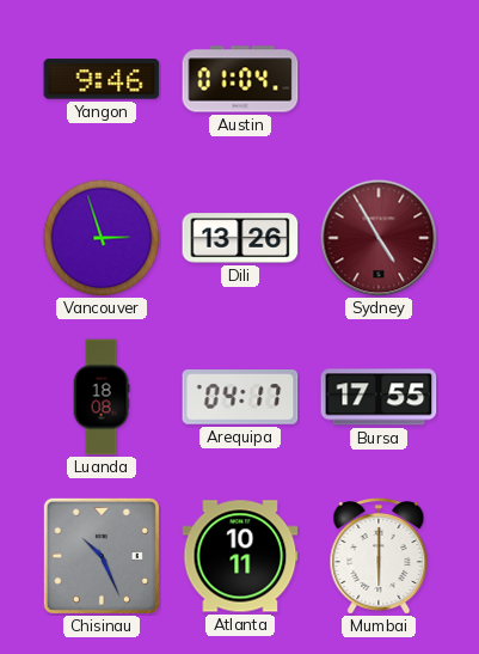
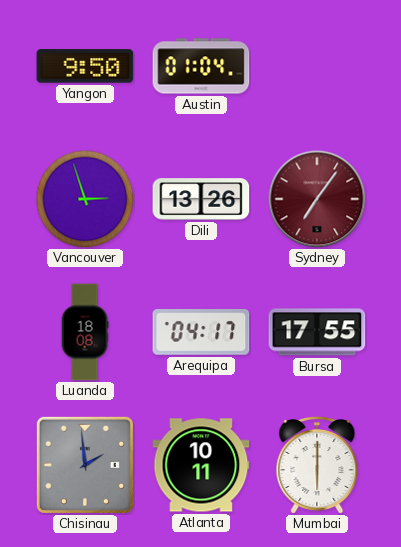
Yangon: 9:46 -> 9:50 (85, 66)
Sydney: 4:55 -> 7:06 (317, 199)
Chisinau: 10:26 -> 1:59 (85, 465)
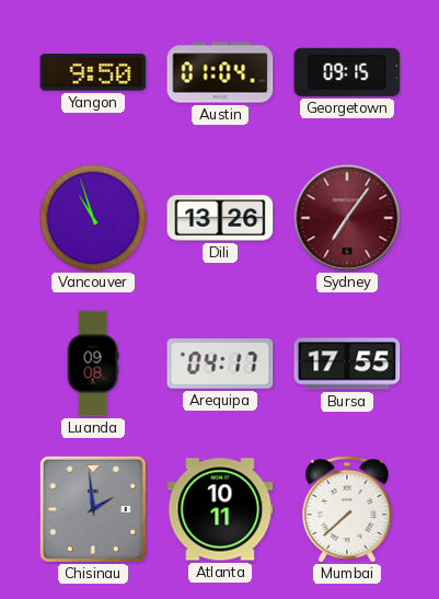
Georgetown: none -> 09:15 (347, 72)
Vancouver: 2:57 -> 10:57 (93, 218)
Luanda: 18:08 -> 09:08 (93, 364)
Mumbai: 6:00 -> 7:38 (347, 510)
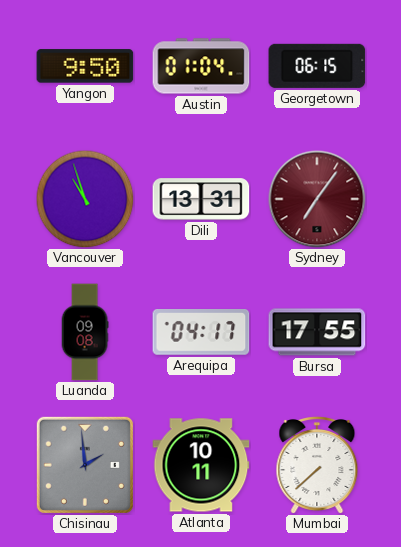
Georgetown: 09:15 -> 06:15 (317, 66)
Dili: 13:26 -> 13:31 (201, 199)
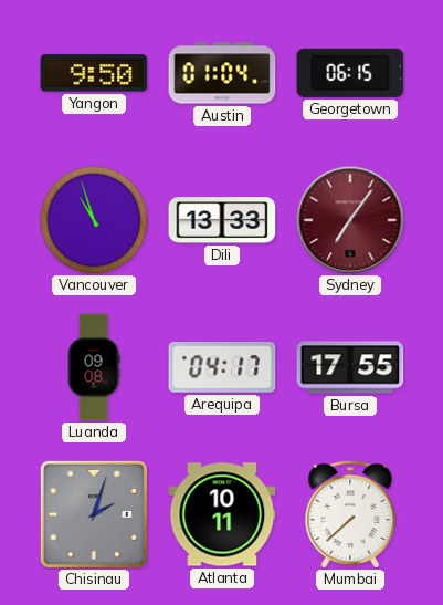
Dili: 13:31 -> 13:33 (222, 220)
Chisinau: 1:59 -> 2:03 (94, 514)
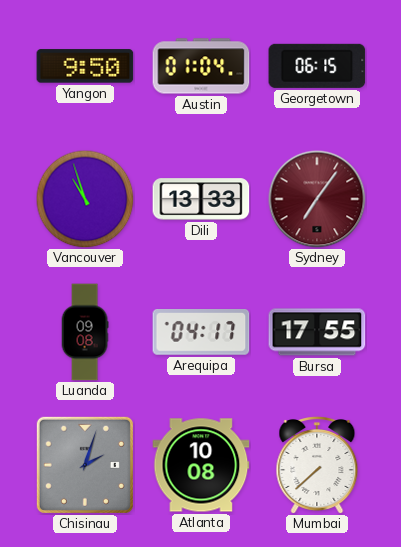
Atlanta: 10:11 -> 10:08 (201, 465)
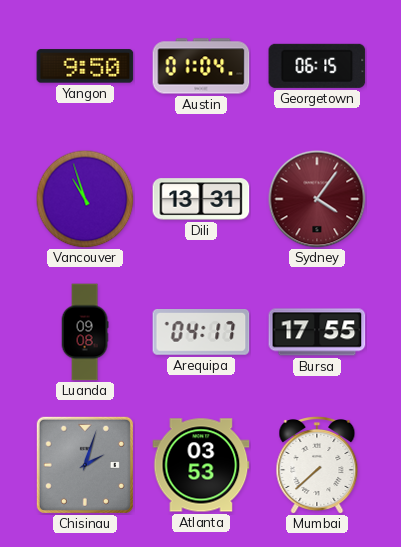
Dili: 13:33 -> 13:31 (201, 199)
Sydney: 7:06 -> 4:06 (317, 199)
Atlanta: 10:08 -> 03:53 (201, 465)
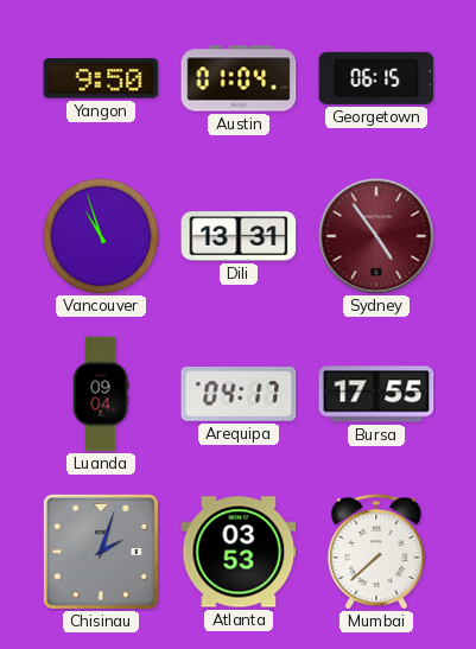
Sydney: 4:06 -> 4:54 (376, 236)
Luanda: 09:08 -> 09:04 (101, 394)
